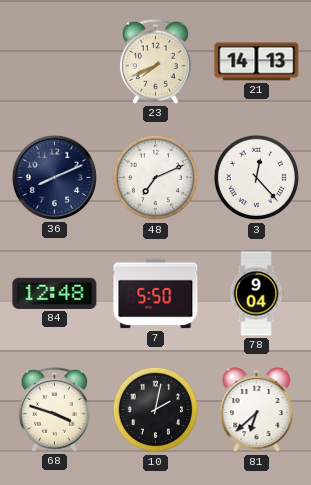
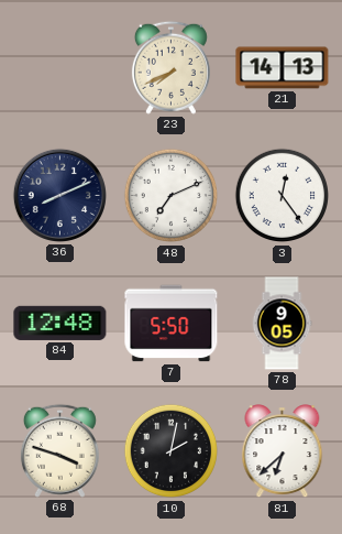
3: 12:23 -> 12:24 (283, 196)
78: 9:04 -> 9:05 (282, 324)
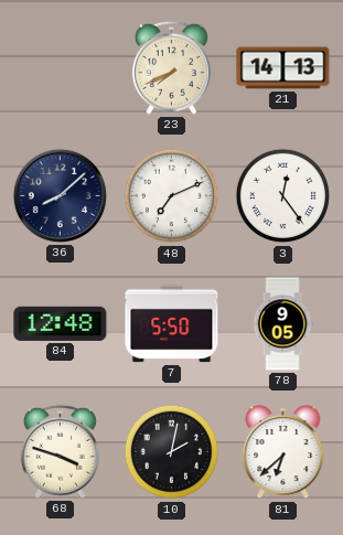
36: 8:11 -> 8:08 (60, 195)
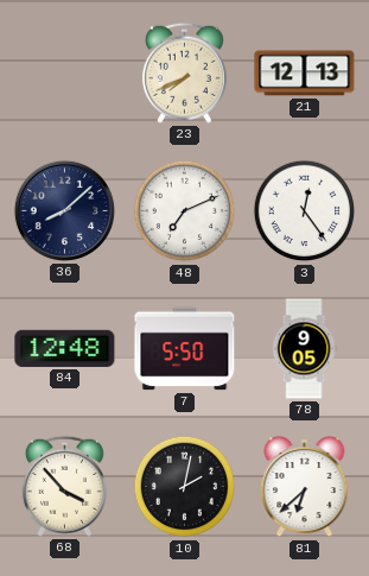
21: 14:13 -> 12:13 (305, 74)
68: 3:48 -> 3:53 (64, 486)
